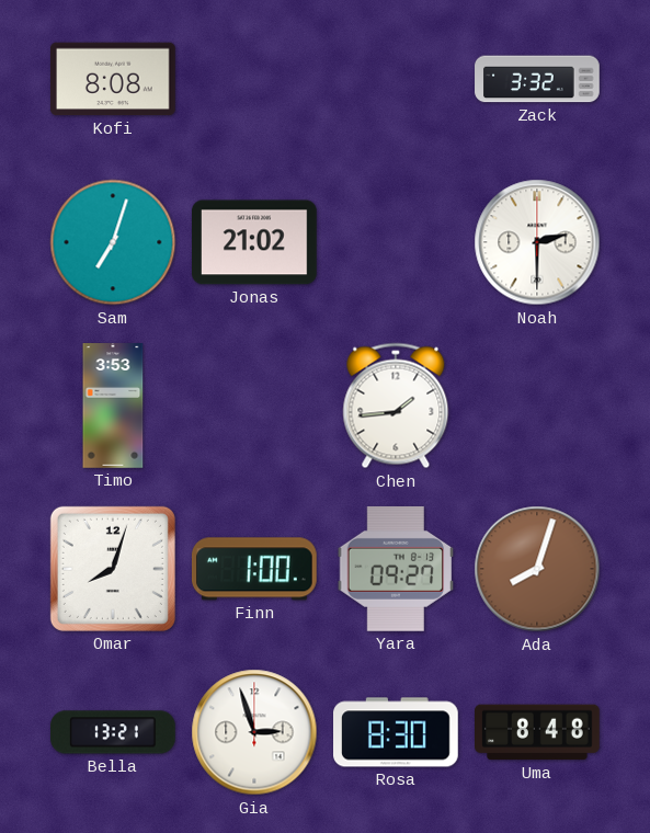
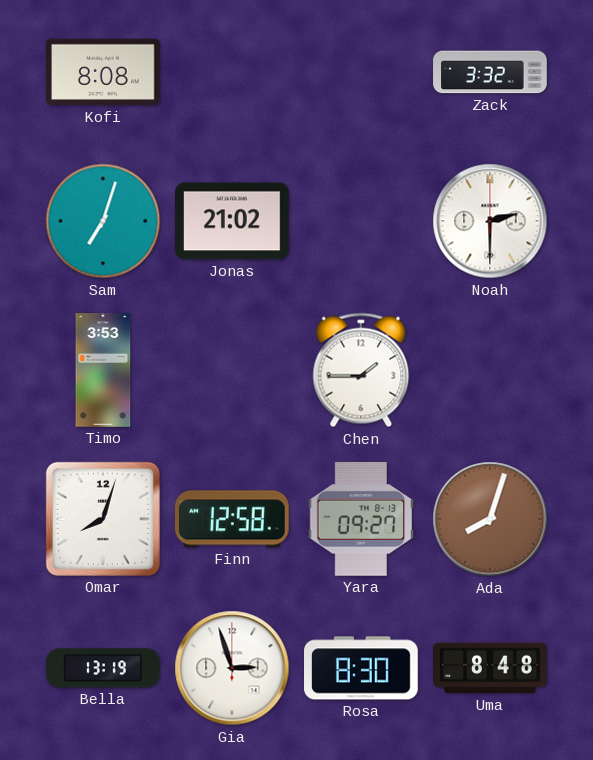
Chen: 1:44 -> 1:45 (361, 370)
Finn: 1:00 -> 12:58 (232, 519)
Bella: 13:21 -> 13:19 (104, 668)
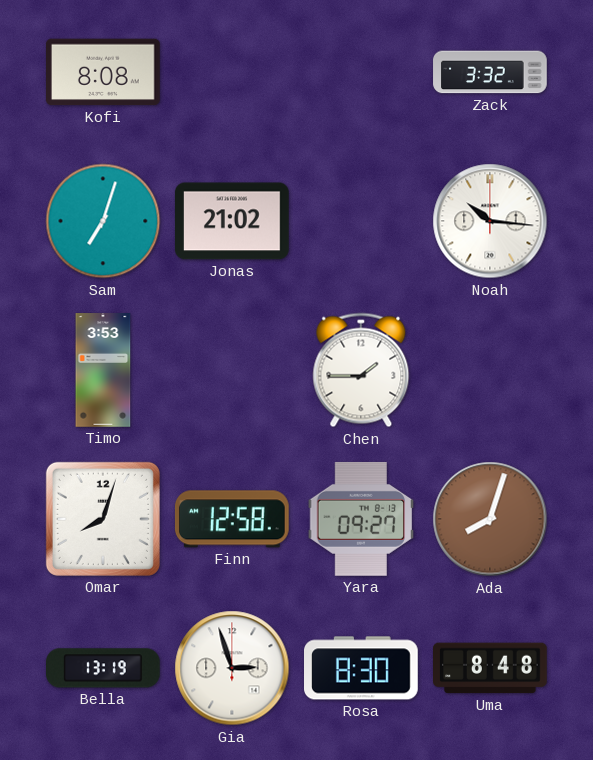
Noah: 2:30 -> 10:16 (490, 221)
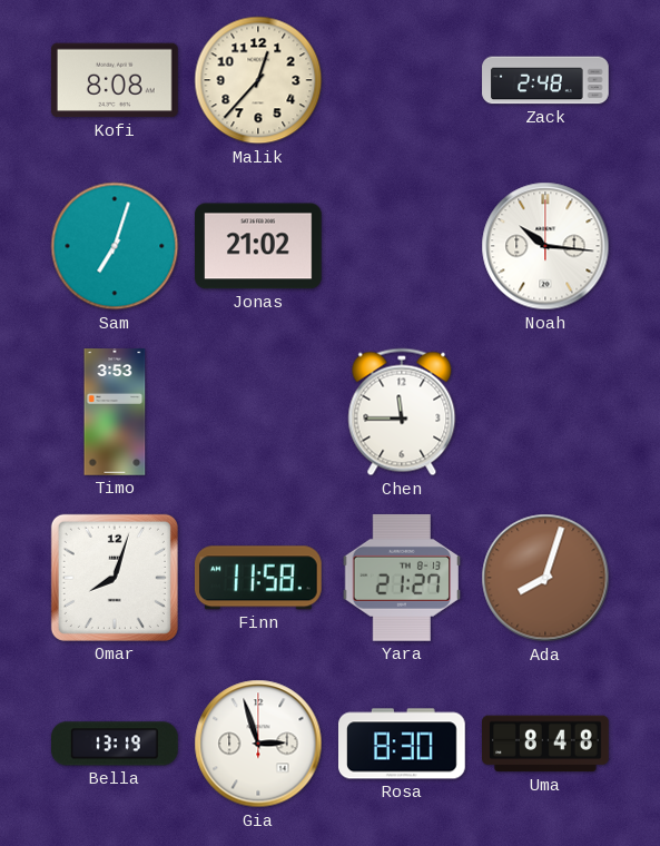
Malik: none -> 12:37 (258, 80)
Zack: 3:32 -> 2:48 (545, 80)
Chen: 1:45 -> 11:45 (402, 412)
Finn: 12:58 -> 11:58 (258, 578)
Yara: 09:27 -> 21:27 (401, 578)
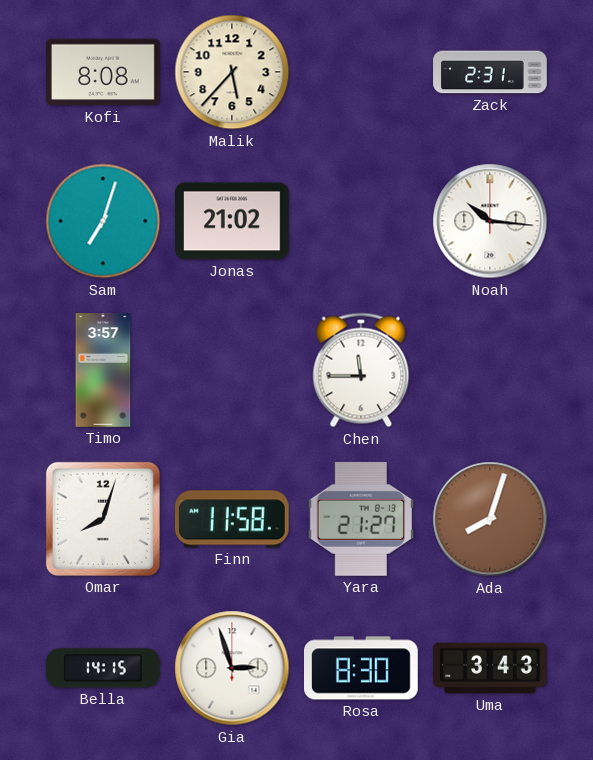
Malik: 12:37 -> 5:37 (232, 72)
Zack: 2:48 -> 2:31 (490, 72)
Timo: 3:53 -> 3:57 (103, 370)
Bella: 13:19 -> 14:15 (104, 668)
Uma: 8:48 -> 3:43 (491, 668)
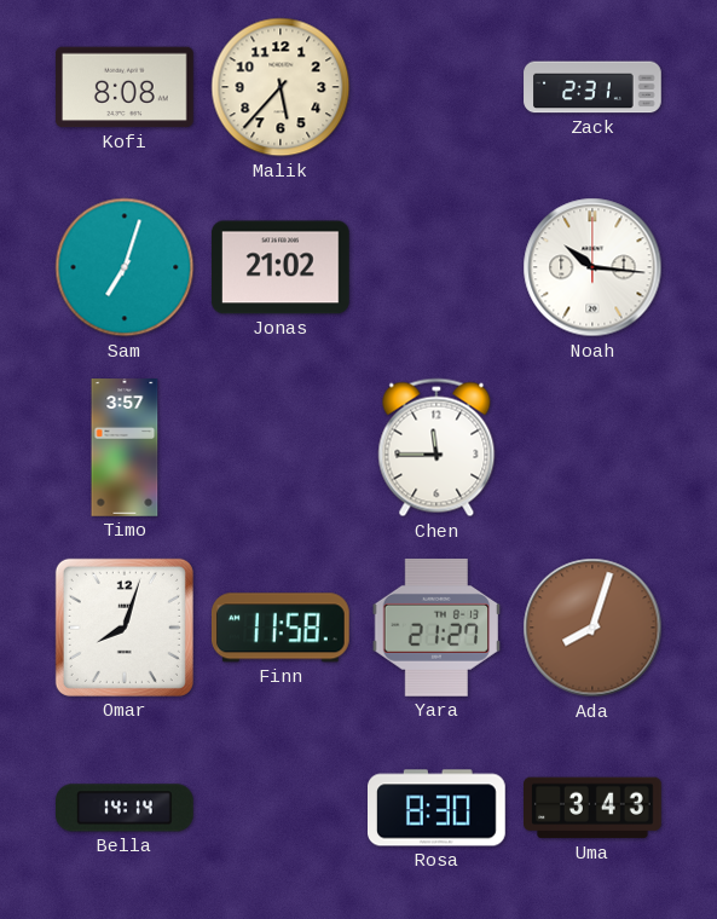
Bella: 14:15 -> 14:14 (126, 808)
Gia: 2:57 -> none (232, 668)
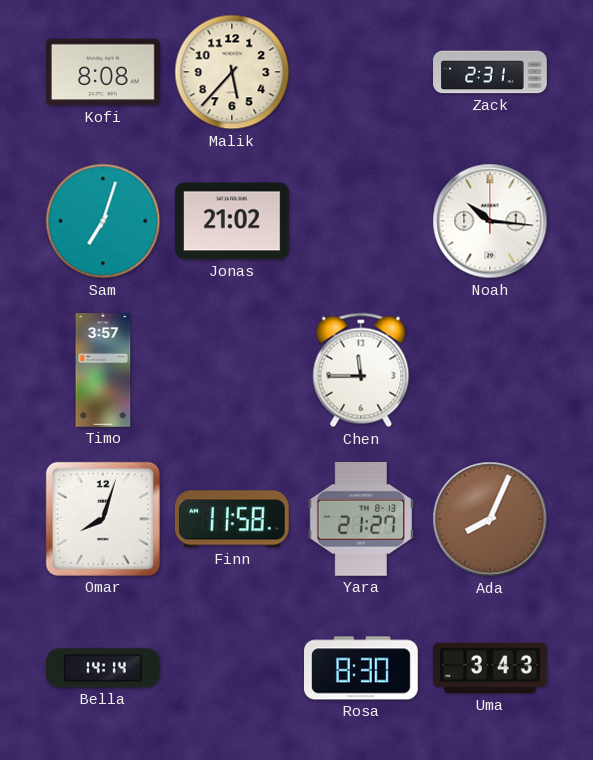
Ada: 8:03 -> 8:04 (490, 519)
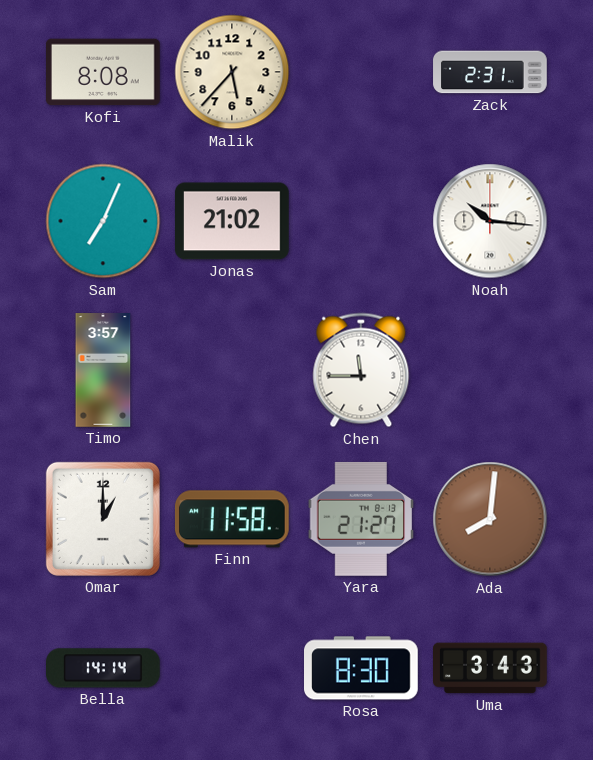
Sam: 7:03 -> 7:04 (103, 221)
Omar: 8:03 -> 1:00 (103, 519)
Ada: 8:04 -> 8:01 (490, 519)
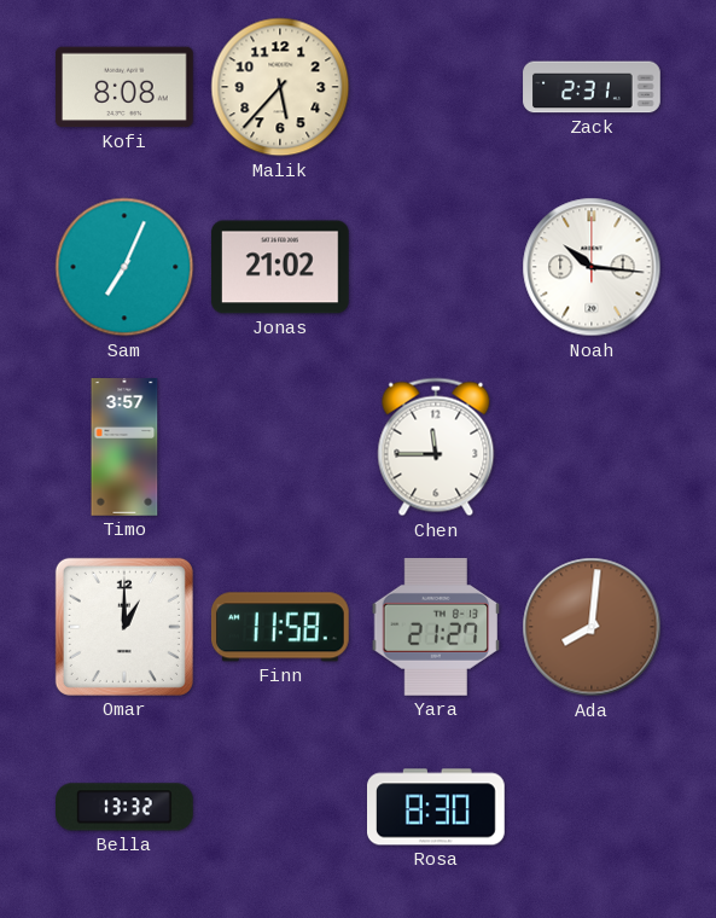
Bella: 14:14 -> 13:32 (126, 807)
Uma: 3:43 -> none (491, 668)
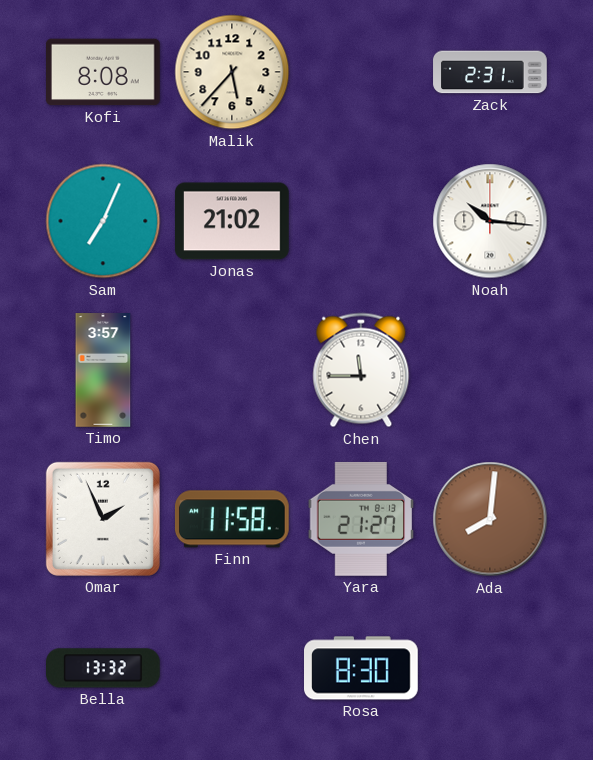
Omar: 1:00 -> 1:56 (103, 519)
